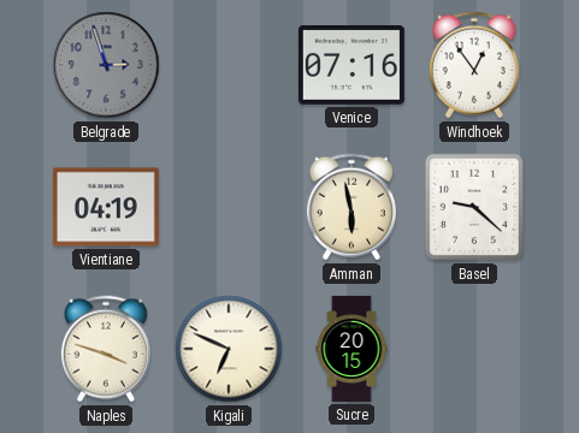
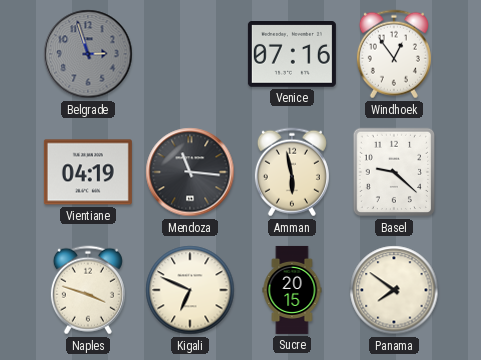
Mendoza: none -> 11:16 (190, 172)
Panama: none -> 7:51 (394, 290)
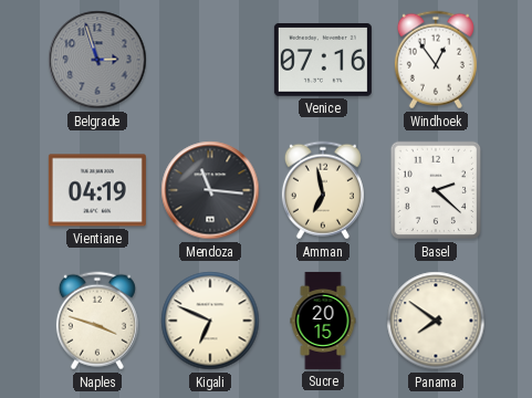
Amman: 5:58 -> 6:58 (323, 190)
Basel: 9:22 -> 2:22 (435, 190)
